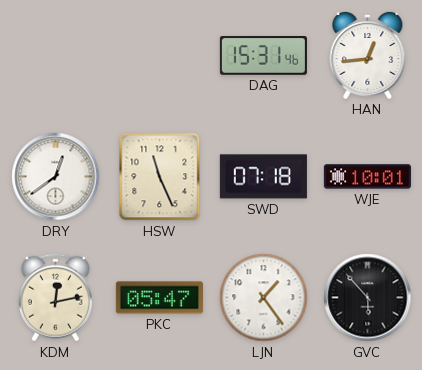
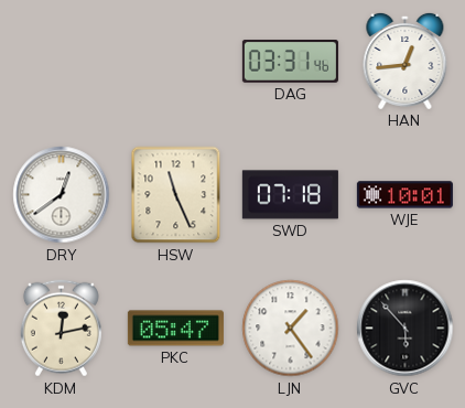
DAG: 15:31 -> 03:31 (290, 62)
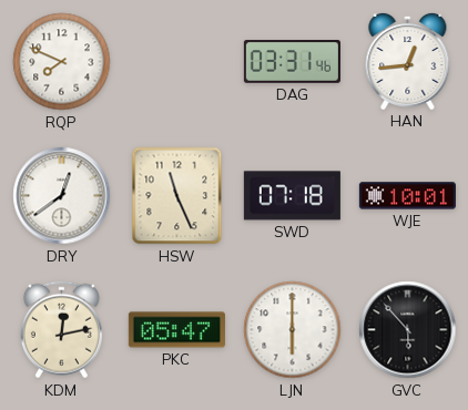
RQP: none -> 7:49 (62, 62)
LJN: 1:24 -> 6:00 (293, 330)
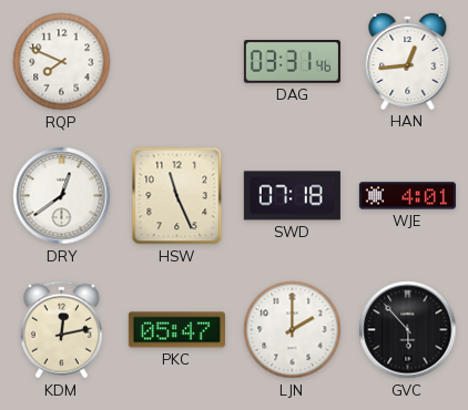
WJE: 10:01 -> 4:01 (407, 196)
LJN: 6:00 -> 2:00 (293, 330)
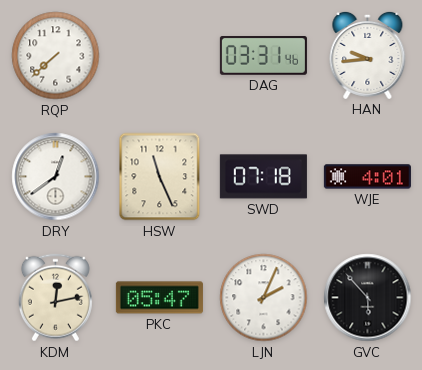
RQP: 7:49 -> 7:38 (56, 56)
HAN: 12:44 -> 9:44 (368, 55)
LJN: 2:00 -> 2:04 (264, 298)
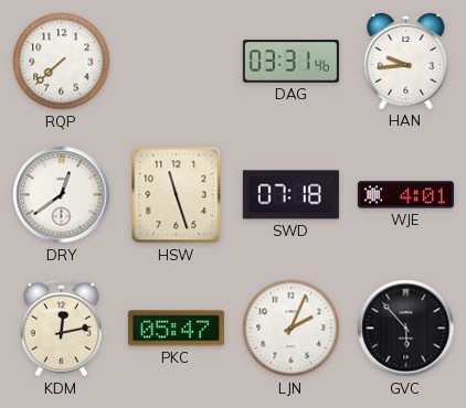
HSW: 11:26 -> 11:27 (177, 195)
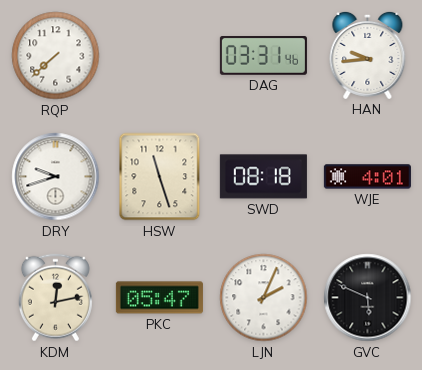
DRY: 12:39 -> 9:42 (56, 177)
SWD: 07:18 -> 08:18 (263, 177)
GVC: 5:53 -> 5:49 (368, 298)
